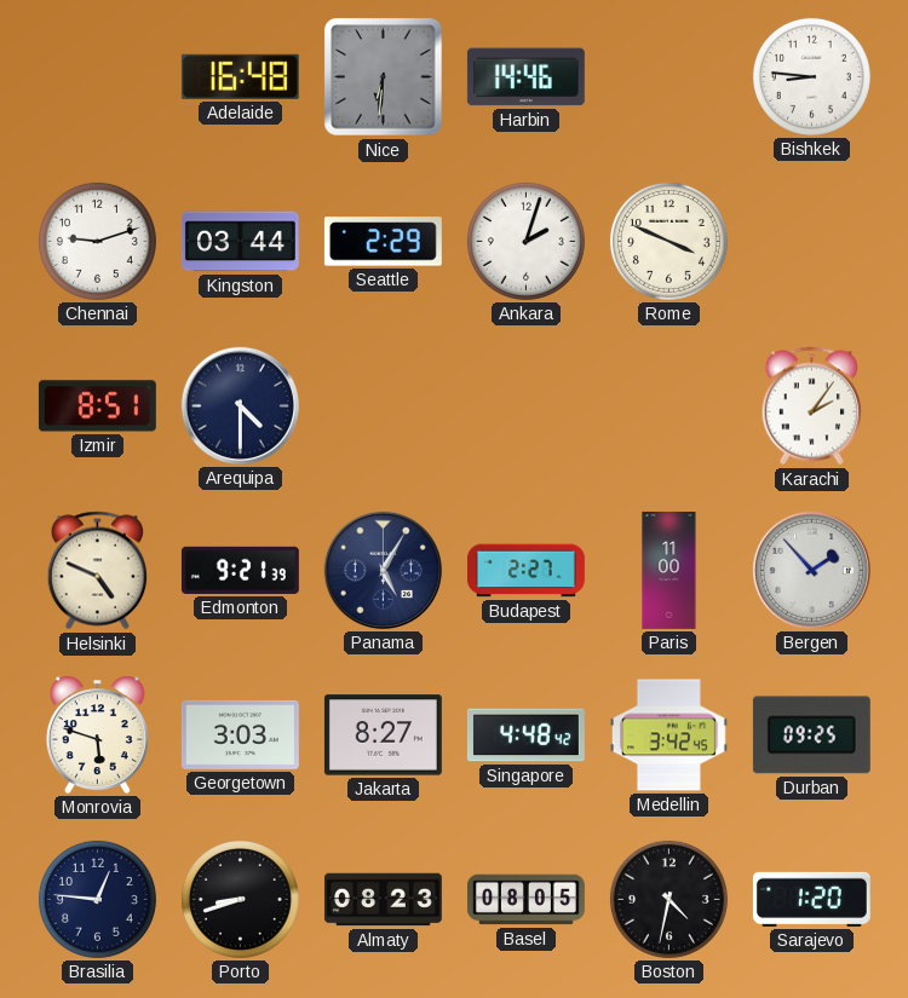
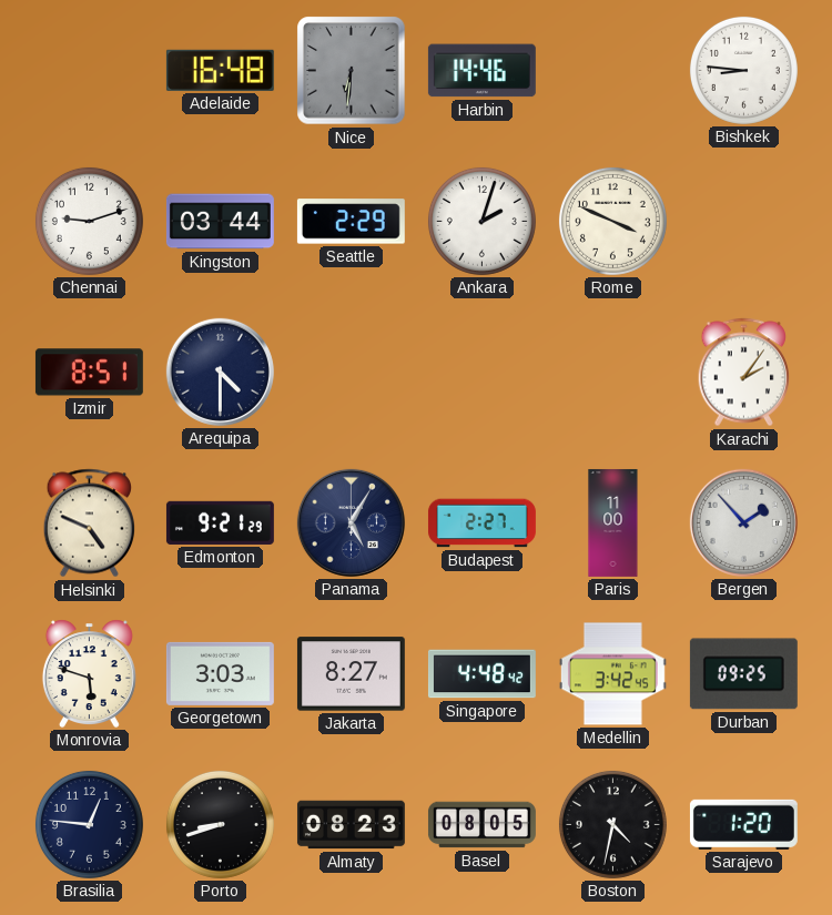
Edmonton: 9:21:39 -> 9:21:29 (220, 522)
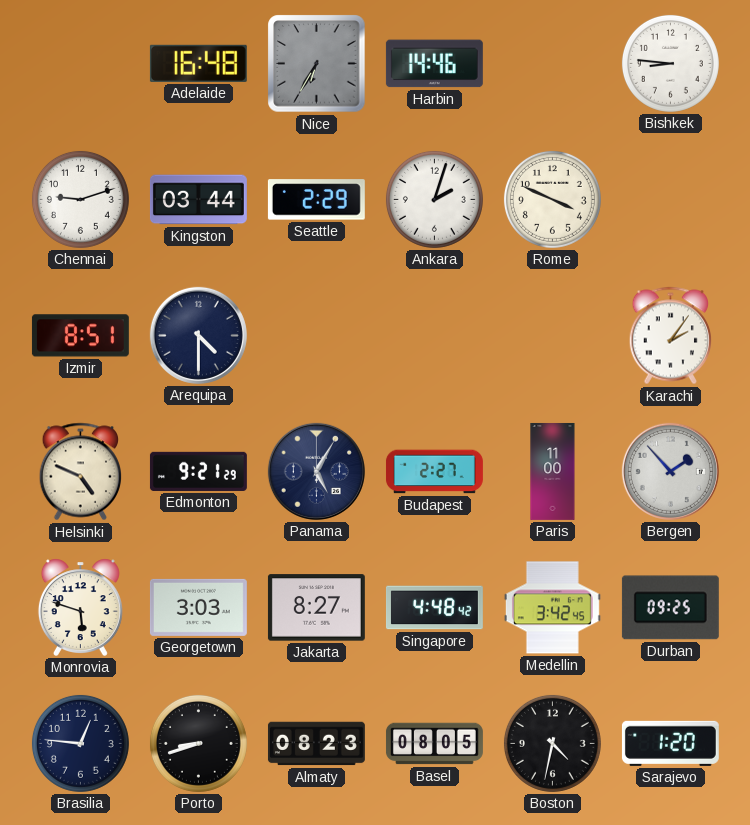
Nice: 6:31 -> 6:35 (317, 64)
